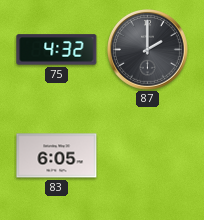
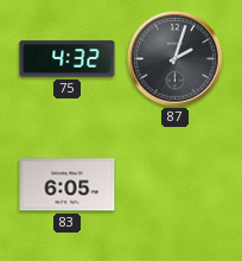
87: 2:00 -> 2:03 (176, 59)
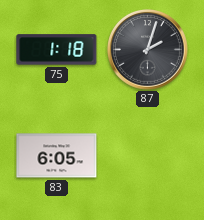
75: 4:32 -> 1:18 (57, 50)
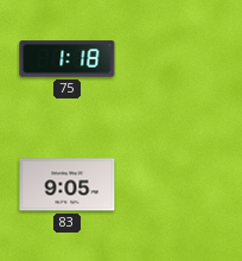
87: 2:03 -> none (148, 50)
83: 6:05 -> 9:05 (68, 185)
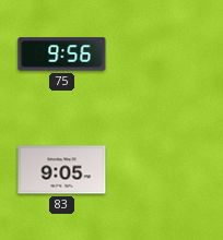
75: 1:18 -> 9:56 (62, 55)
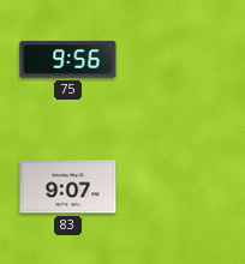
83: 9:05 -> 9:07 (68, 187)
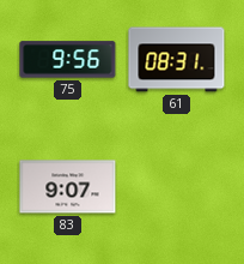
61: none -> 08:31 (177, 60)
